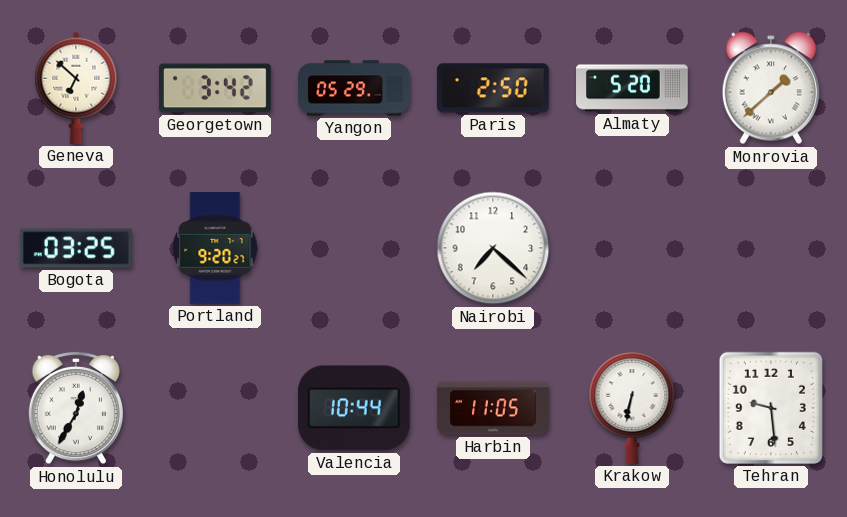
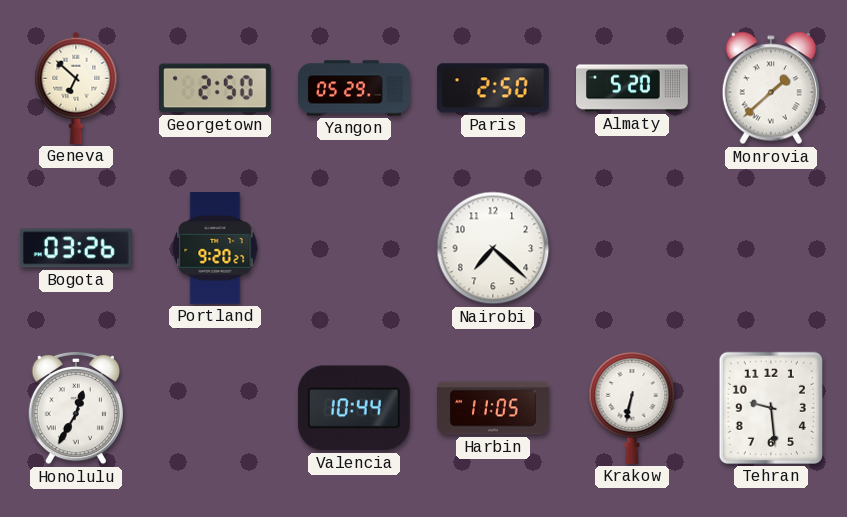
Georgetown: 3:42 -> 2:50 (216, 88)
Bogota: 03:25 -> 03:26 (76, 248)
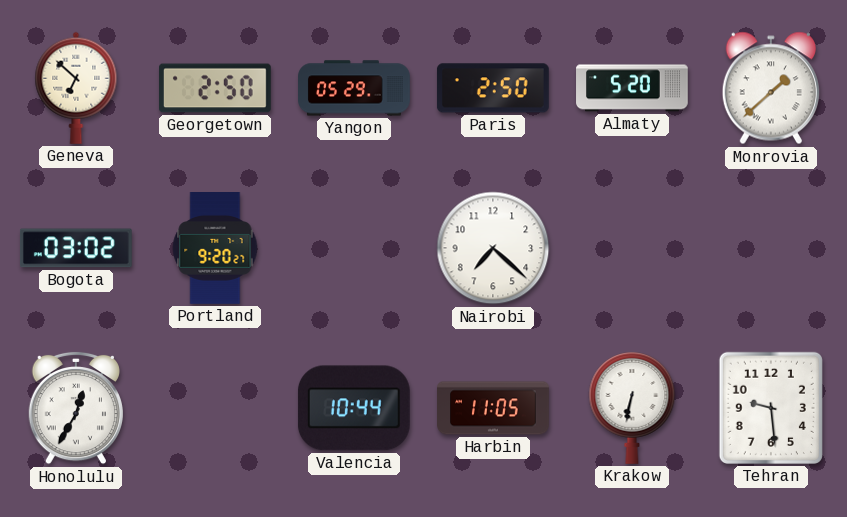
Bogota: 03:26 -> 03:02 (76, 248)
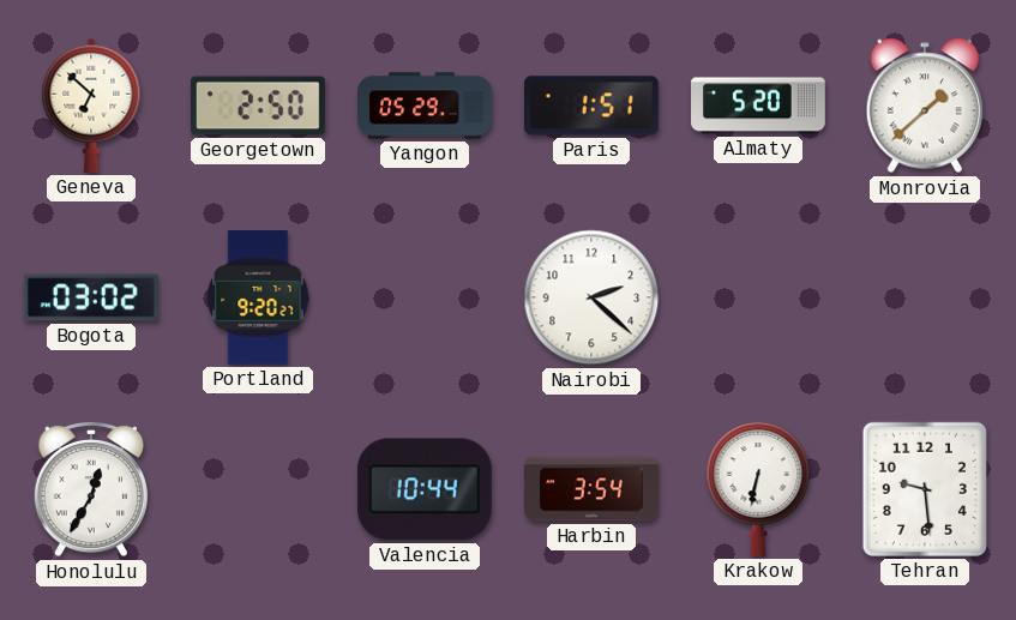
Paris: 2:50 -> 1:51 (591, 106)
Nairobi: 7:22 -> 2:22 (591, 297)
Harbin: 11:05 -> 3:54 (591, 489)
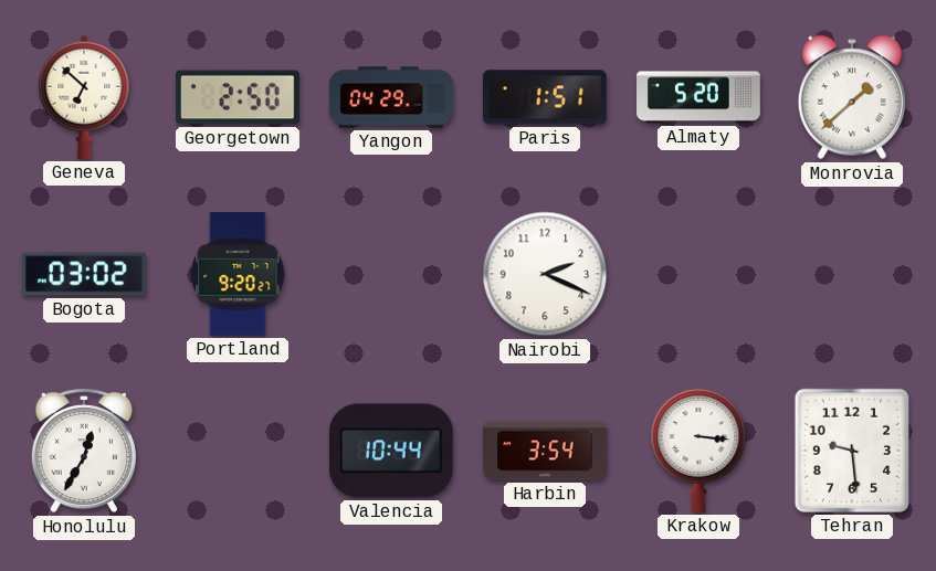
Yangon: 05:29 -> 04:29 (391, 97)
Nairobi: 2:22 -> 2:19 (545, 274)
Krakow: 6:32 -> 3:16 (698, 451)
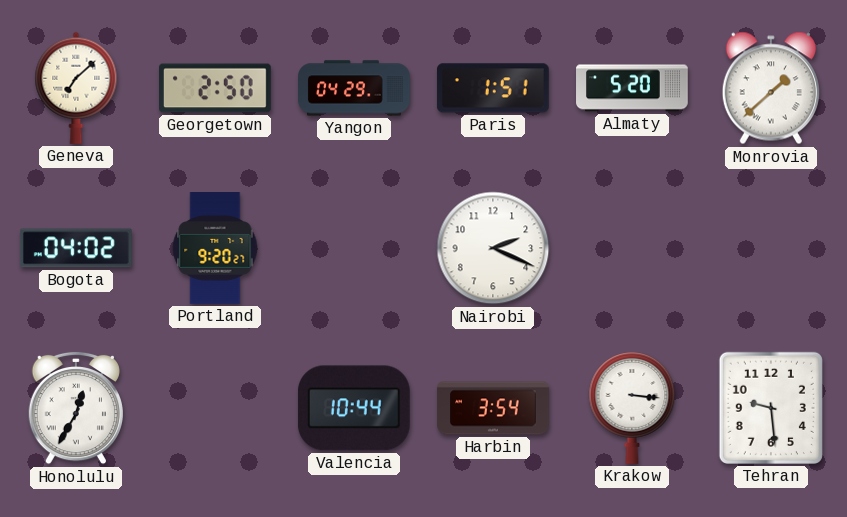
Geneva: 6:52 -> 7:08 (76, 88)
Bogota: 03:02 -> 04:02 (76, 248)
